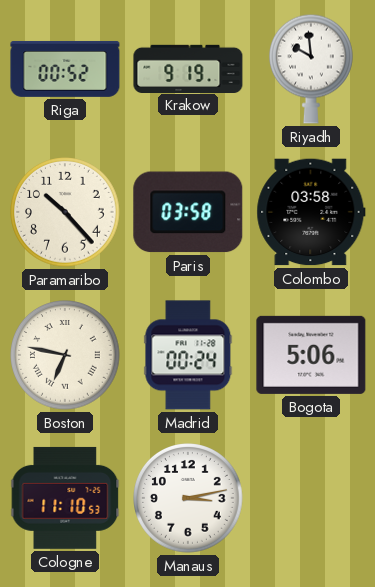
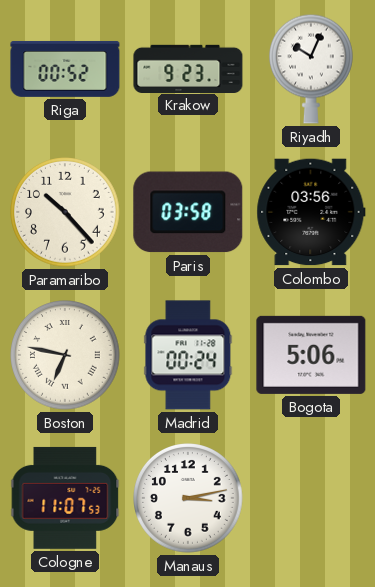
Krakow: 9:19 -> 9:23 (188, 68)
Riyadh: 9:59 -> 10:04 (311, 69)
Colombo: 03:58 -> 03:56 (311, 212)
Cologne: 11:10 -> 11:07 (65, 498)
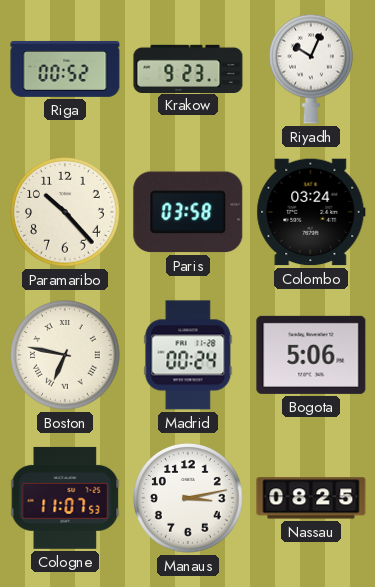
Colombo: 03:56 -> 03:24 (311, 212)
Nassau: none -> 08:25 (311, 498)
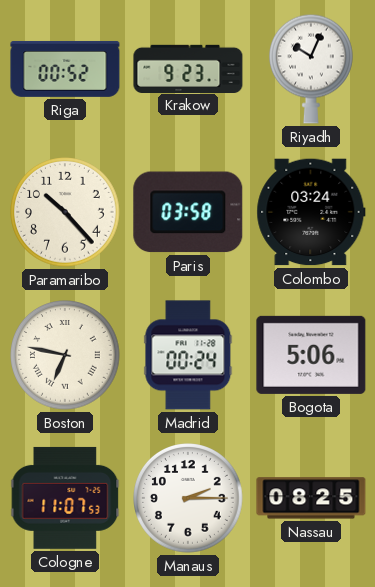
Manaus: 3:13 -> 2:15 (189, 499)
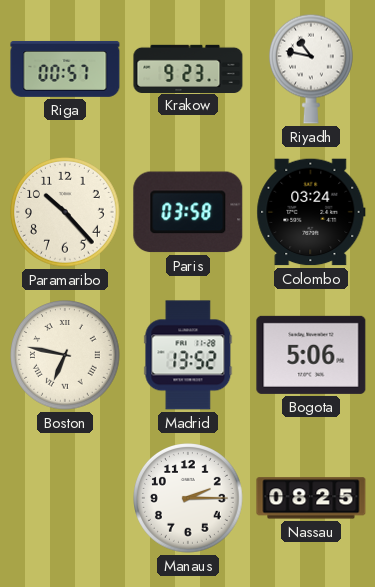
Riga: 00:52 -> 00:57 (65, 69)
Riyadh: 10:04 -> 10:47 (311, 69)
Madrid: 00:24 -> 13:52 (188, 355)
Cologne: 11:07 -> none (65, 498)
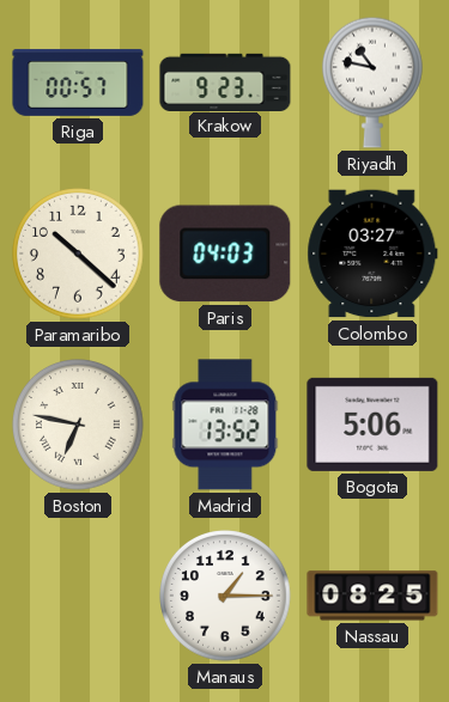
Paramaribo: 10:23 -> 10:22 (79, 255)
Paris: 03:58 -> 04:03 (225, 254)
Colombo: 03:24 -> 03:27 (372, 254)
Manaus: 2:15 -> 1:15 (226, 597)
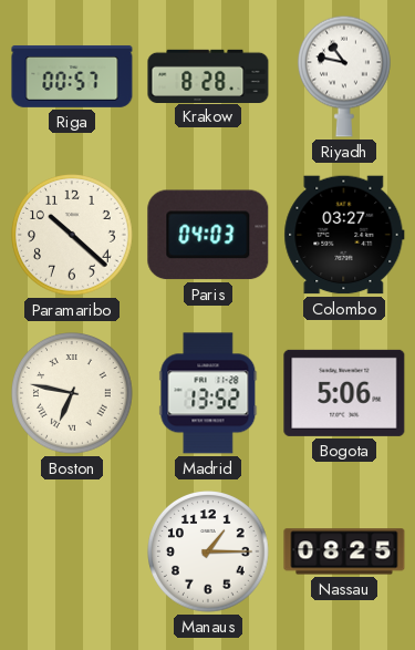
Krakow: 9:23 -> 8:28 (208, 75)
